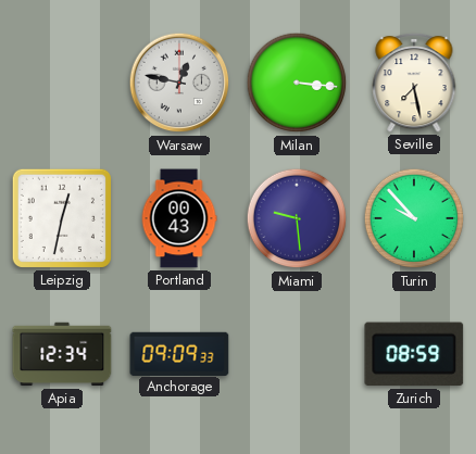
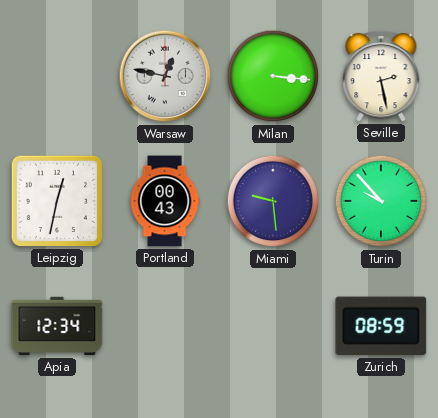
Seville: 7:28 -> 2:28 (381, 76)
Anchorage: 09:09 -> none (179, 353)
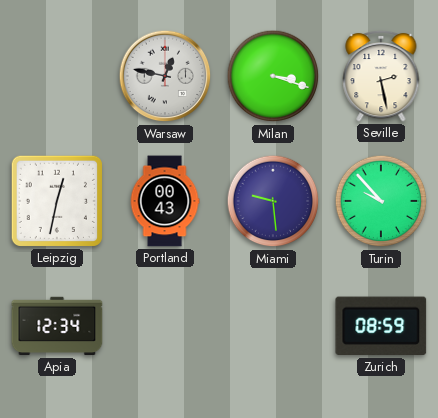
Milan: 3:16 -> 3:18 (273, 76)
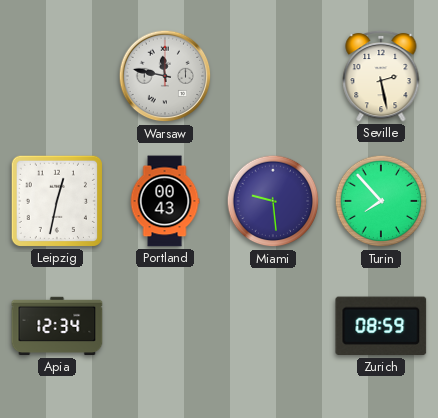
Warsaw: 12:47 -> 11:47 (165, 76)
Milan: 3:18 -> none (273, 76)
Turin: 9:53 -> 7:53 (381, 201)
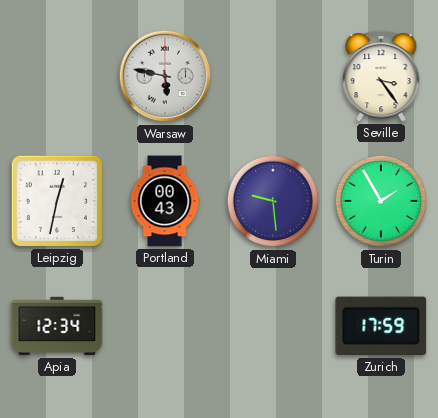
Warsaw: 11:47 -> 5:47 (165, 76)
Seville: 2:28 -> 3:24 (381, 76)
Turin: 7:53 -> 1:55 (381, 201)
Zurich: 08:59 -> 17:59 (381, 326)
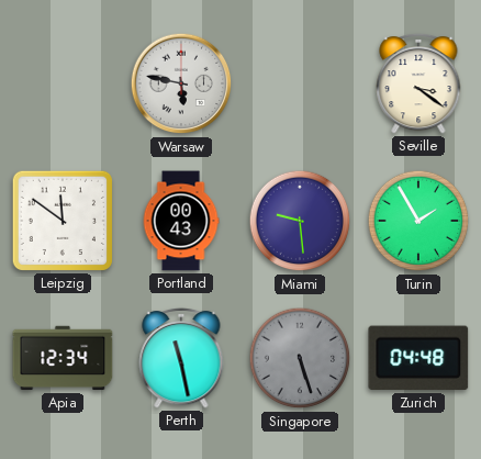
Seville: 3:24 -> 3:21 (418, 83)
Leipzig: 12:32 -> 11:51 (63, 221)
Perth: none -> 11:28 (181, 358)
Singapore: none -> 5:27 (300, 358)
Zurich: 17:59 -> 04:48 (418, 358)
